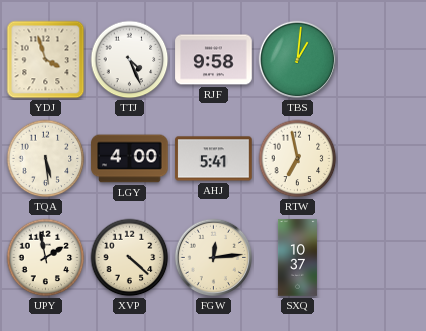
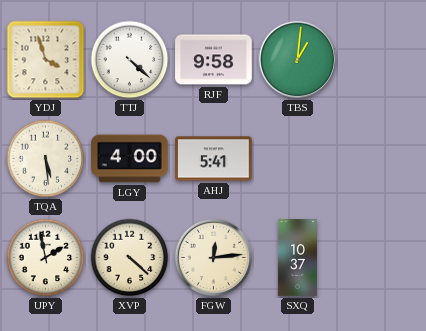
TTJ: 4:26 -> 4:22 (130, 60)
RTW: 6:58 -> none (298, 159)
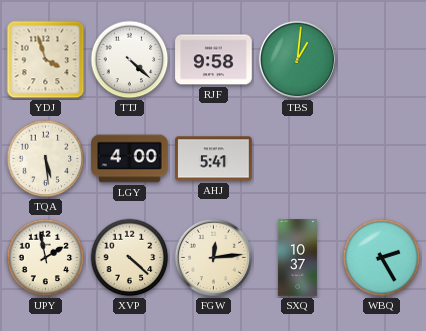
WBQ: none -> 2:25 (382, 258)
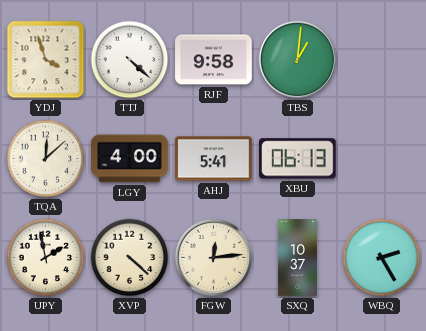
TQA: 5:29 -> 12:08 (46, 159)
XBU: none -> 06:13 (298, 159)
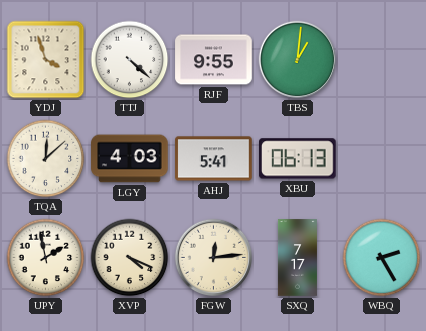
RJF: 9:58 -> 9:55 (214, 60)
LGY: 4:00 -> 4:03 (130, 159)
XVP: 4:22 -> 4:19 (130, 258)
SXQ: 10:37 -> 7:17 (297, 258)
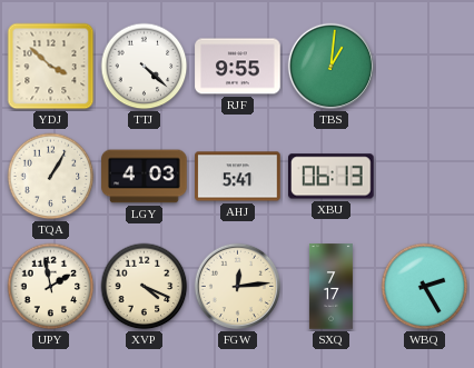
YDJ: 3:57 -> 3:52 (51, 67)
TQA: 12:08 -> 1:05 (51, 177)
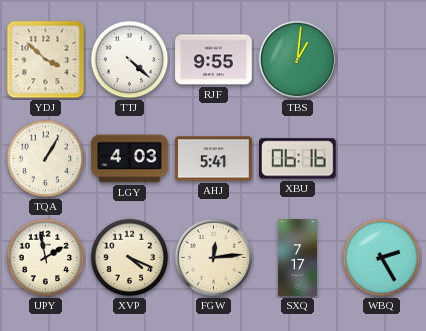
XBU: 06:13 -> 06:16 (298, 159)
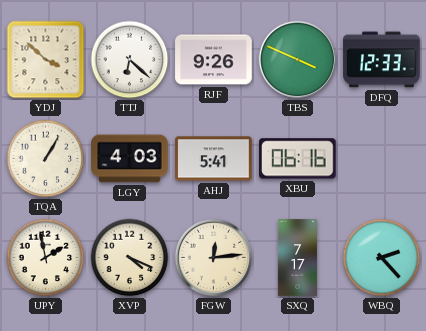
TTJ: 4:22 -> 6:22 (130, 60)
RJF: 9:55 -> 9:26 (214, 60)
TBS: 1:01 -> 3:49 (298, 60)
DFQ: none -> 12:33 (382, 60)
WBQ: 2:25 -> 2:23 (382, 258)
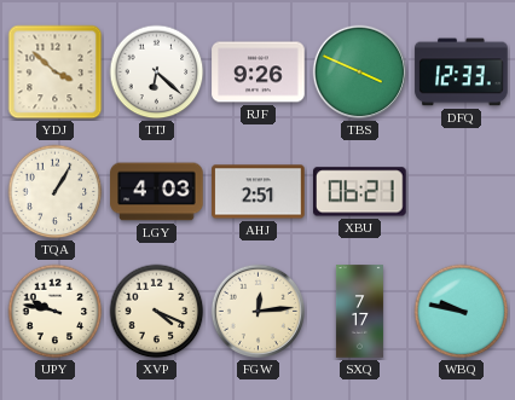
AHJ: 5:41 -> 2:51 (259, 192)
XBU: 06:16 -> 06:21 (360, 192)
UPY: 1:58 -> 9:47 (56, 312)
WBQ: 2:23 -> 9:47 (462, 312)
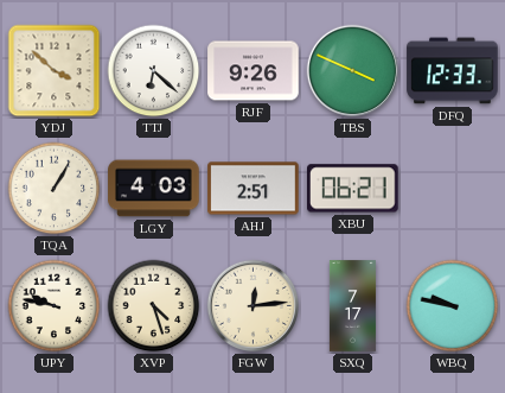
XVP: 4:19 -> 4:27 (154, 306)
